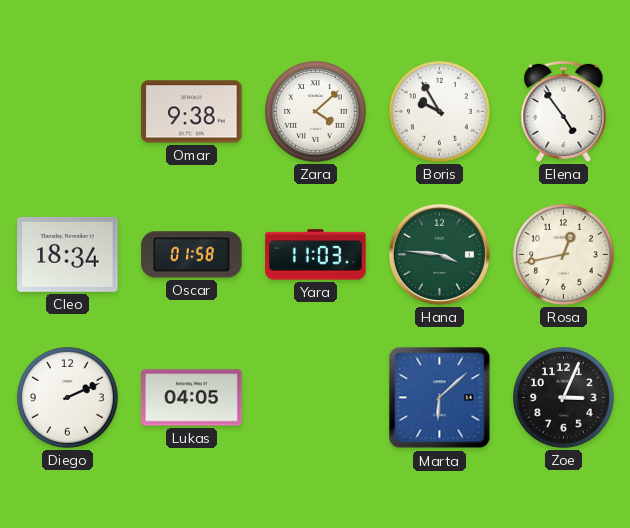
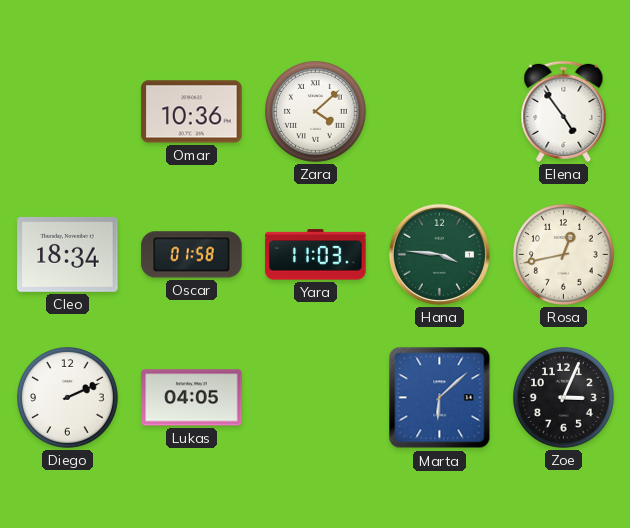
Omar: 9:38 -> 10:36 (192, 112)
Boris: 9:55 -> none (440, 112)
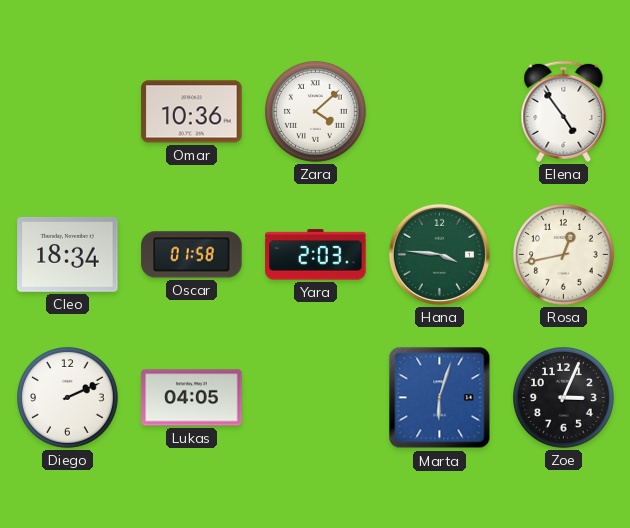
Yara: 11:03 -> 2:03 (316, 255)
Marta: 6:08 -> 6:03 (440, 398)
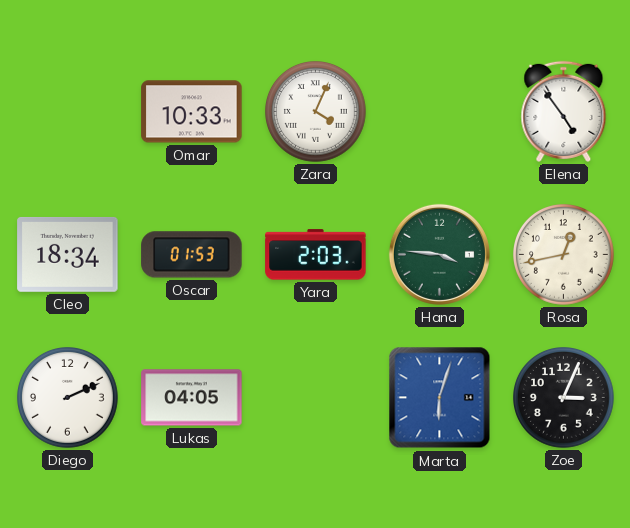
Omar: 10:36 -> 10:33 (192, 112)
Zara: 4:08 -> 4:04 (316, 112)
Oscar: 01:58 -> 01:53 (192, 255)
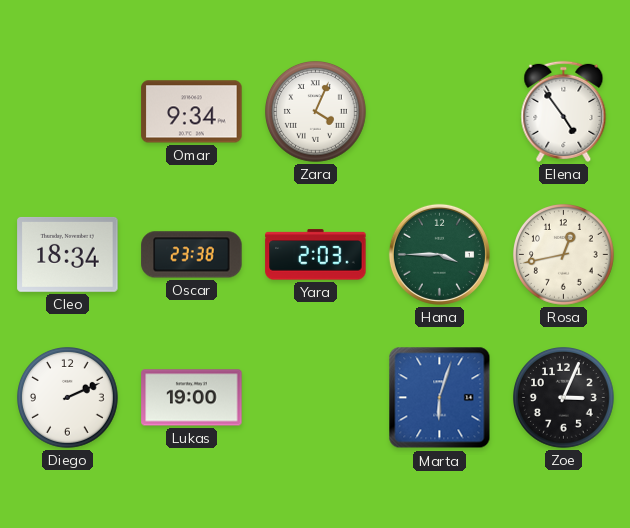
Omar: 10:33 -> 9:34 (192, 112)
Oscar: 01:53 -> 23:38 (192, 255)
Hana: 3:46 -> 3:45 (439, 254)
Lukas: 04:05 -> 19:00 (192, 398)
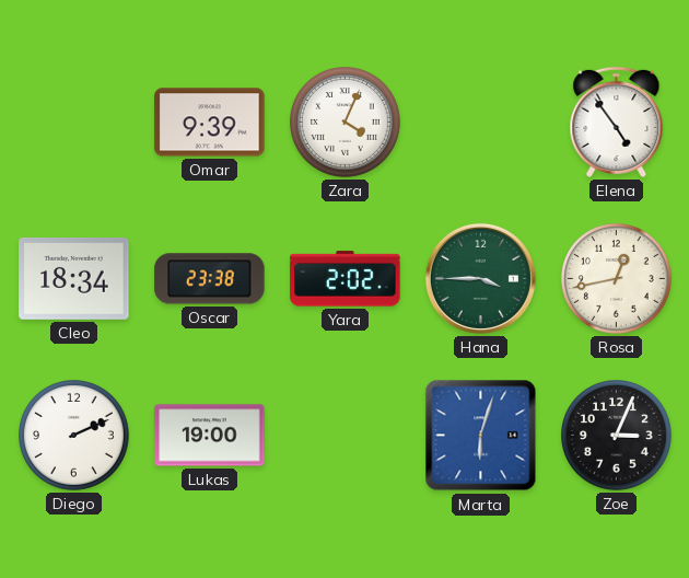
Omar: 9:34 -> 9:39 (210, 123)
Yara: 2:03 -> 2:02 (346, 279)
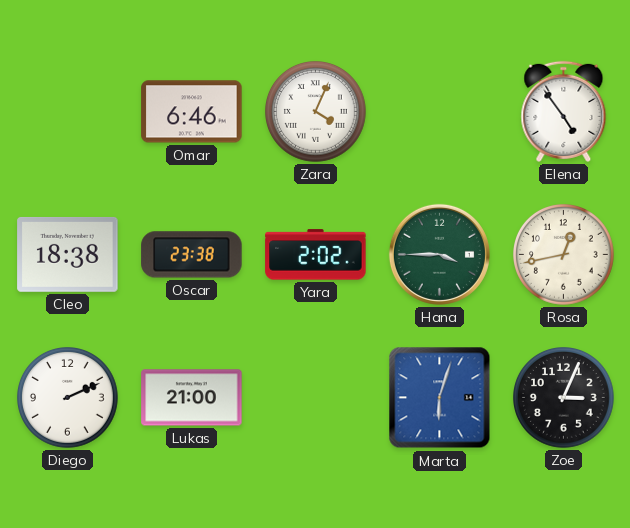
Omar: 9:39 -> 6:46 (192, 112)
Cleo: 18:34 -> 18:38 (68, 254)
Lukas: 19:00 -> 21:00 (192, 398)
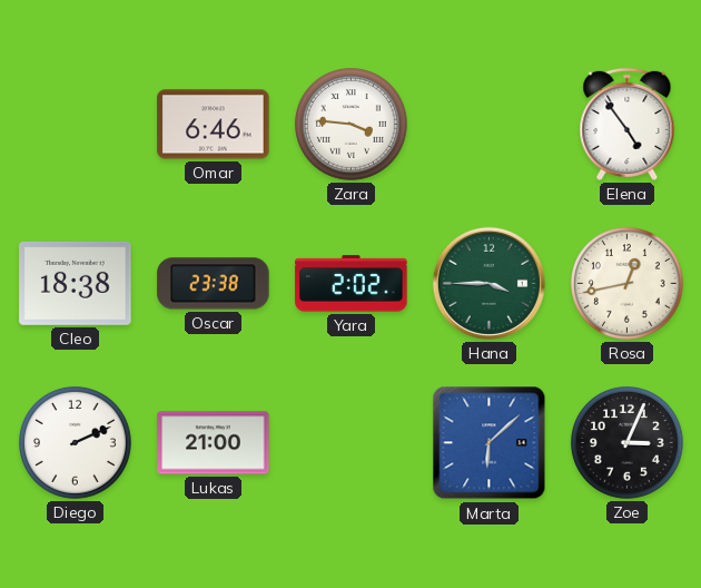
Zara: 4:04 -> 3:46 (352, 125)
Marta: 6:03 -> 6:08 (490, 443)
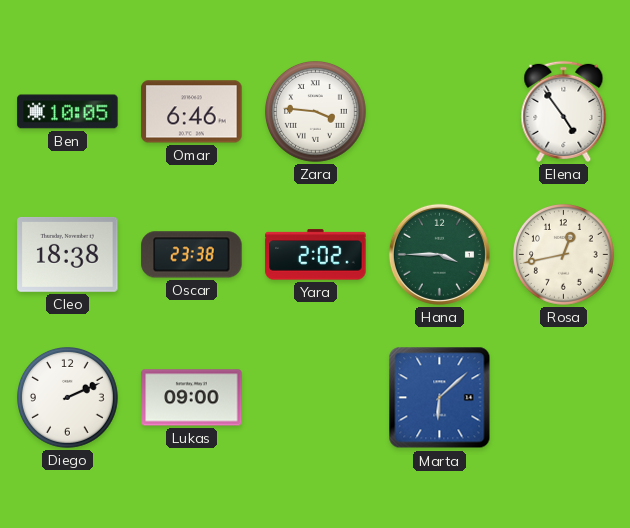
Ben: none -> 10:05 (68, 112)
Lukas: 21:00 -> 09:00 (192, 398)
Zoe: 3:04 -> none (628, 443)
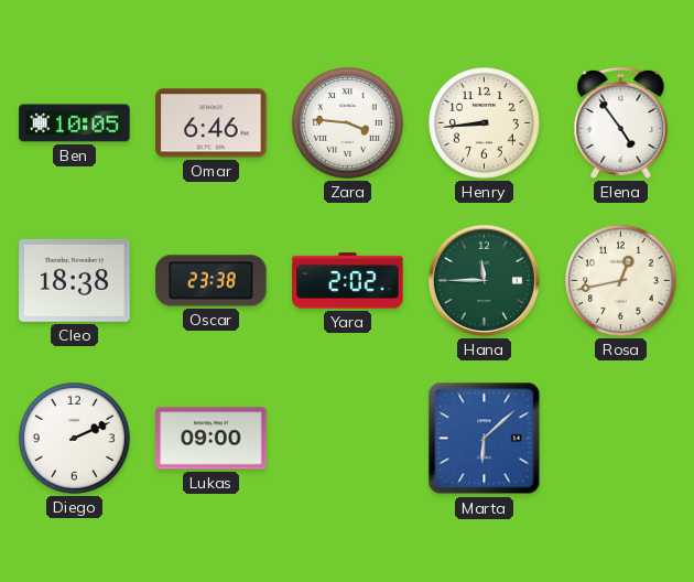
Henry: none -> 8:44 (485, 123)
Hana: 3:45 -> 11:45 (484, 280)
